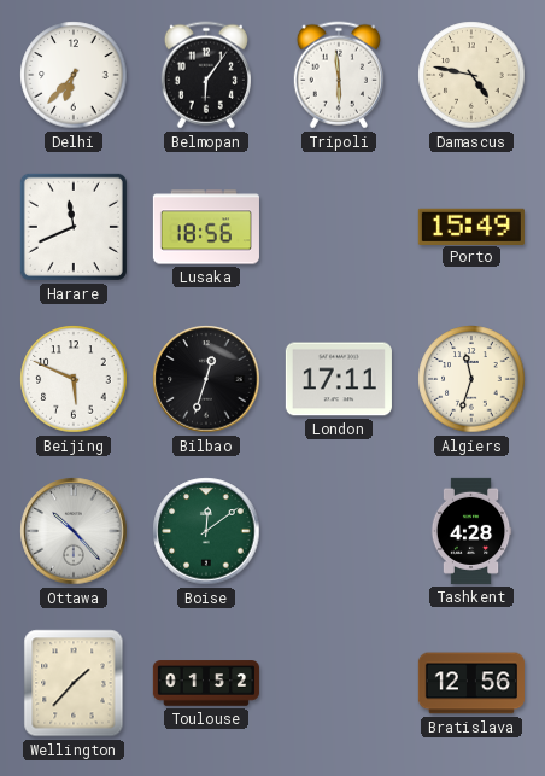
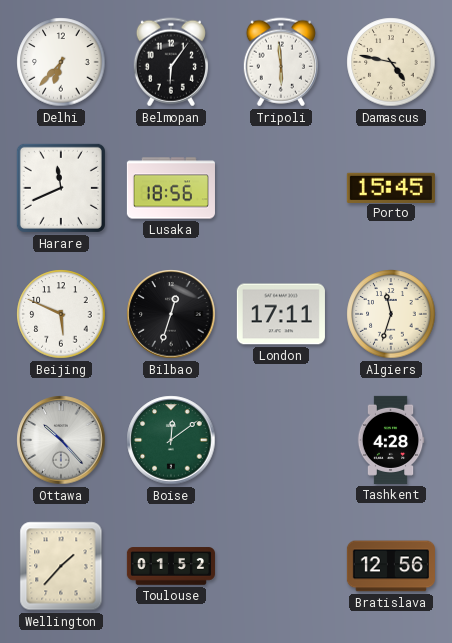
Porto: 15:49 -> 15:45 (391, 187)
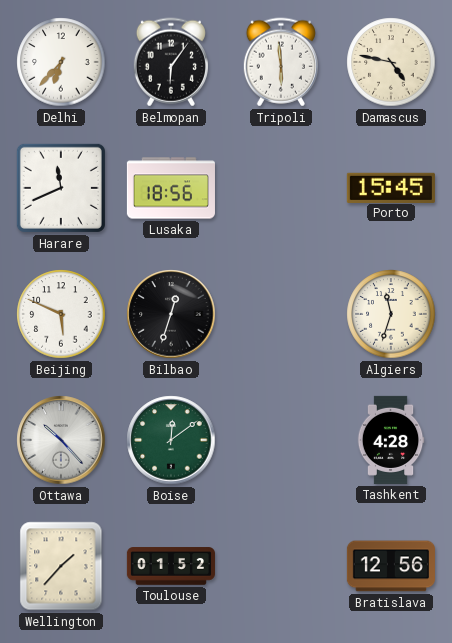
London: 17:11 -> none (281, 314)
